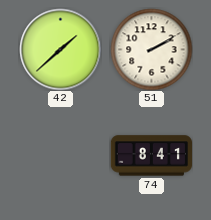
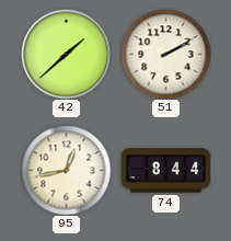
95: none -> 12:43 (66, 170)
74: 8:41 -> 8:44 (165, 171)
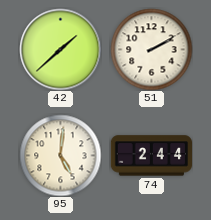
95: 12:43 -> 5:01 (60, 155)
74: 8:44 -> 2:44 (151, 156)
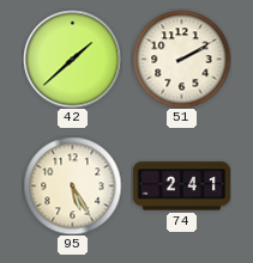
95: 5:01 -> 5:25 (72, 185)
74: 2:44 -> 2:41 (181, 186)
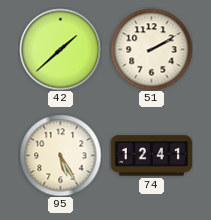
74: 2:41 -> 12:41 (151, 156)
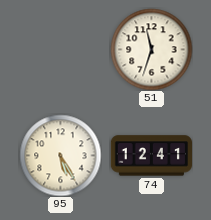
42: 1:38 -> none (60, 49)
51: 2:10 -> 11:33 (151, 49)
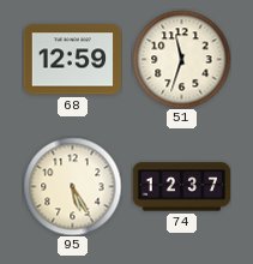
68: none -> 12:59 (72, 60)
74: 12:41 -> 12:37 (181, 187)
